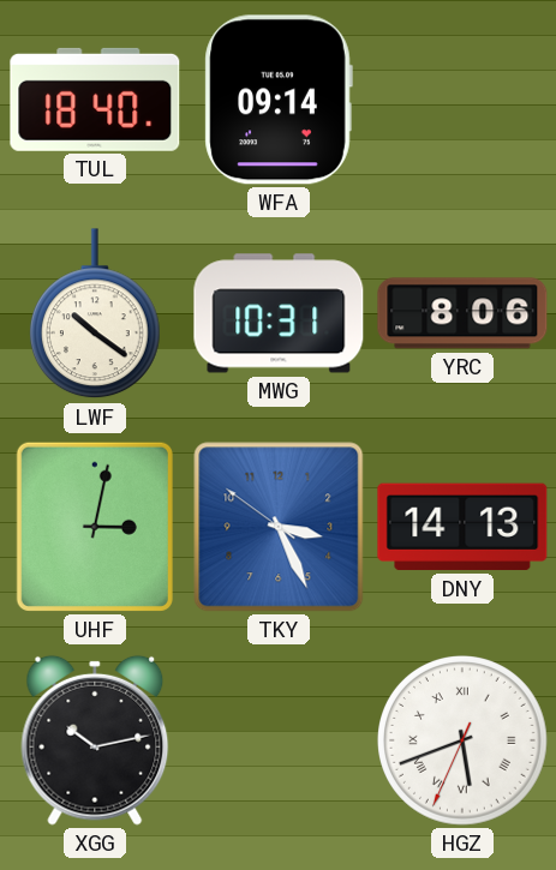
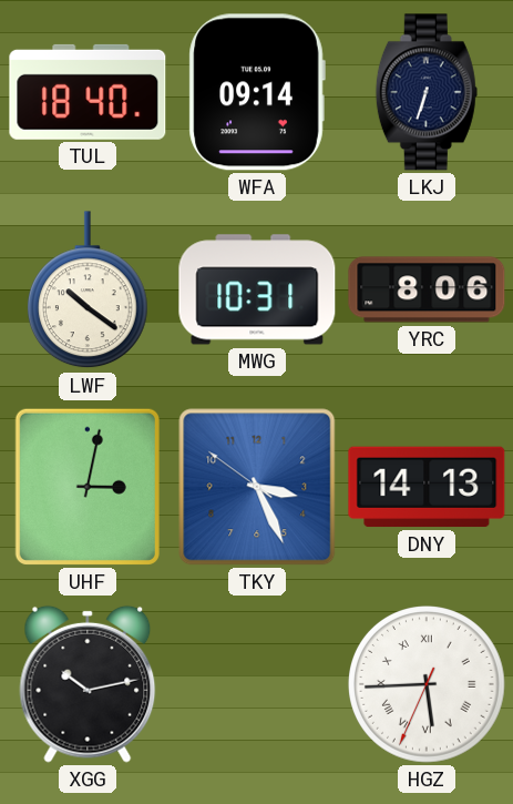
LKJ: none -> 6:33 (427, 92)
HGZ: 5:41 -> 5:44 (428, 685)
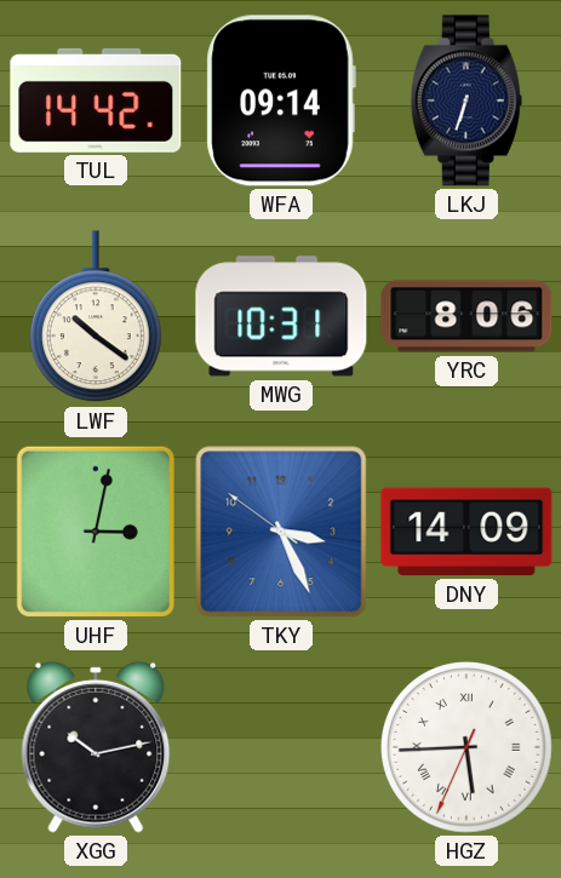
TUL: 18:40 -> 14:42 (96, 101)
DNY: 14:13 -> 14:09 (466, 532)
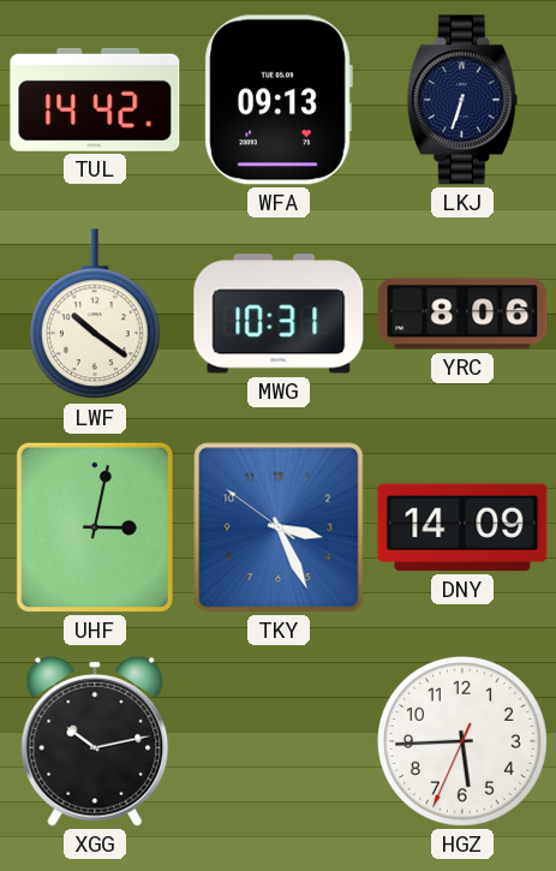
WFA: 09:14 -> 09:13 (279, 100)
HGZ numerals: Roman -> Arabic (464, 742)
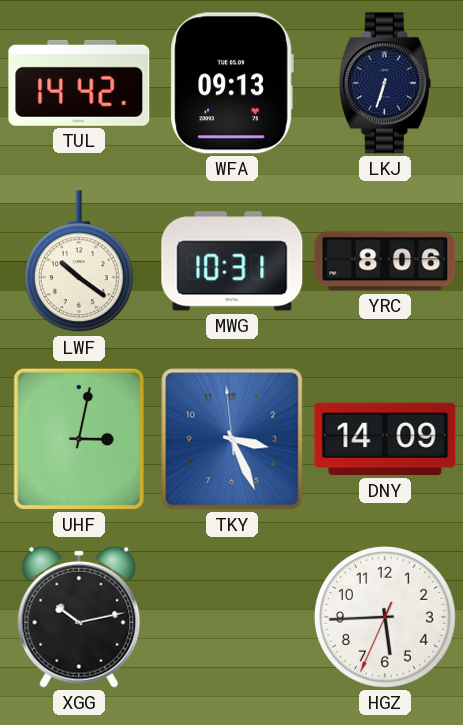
TKY: 3:25:51 -> 3:25:59 (232, 439)
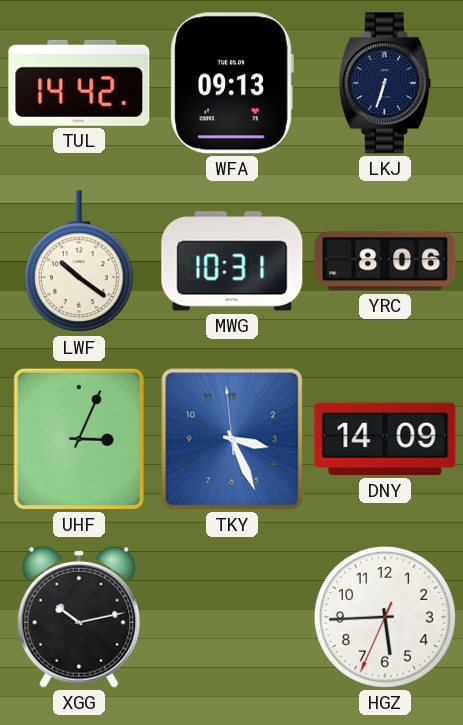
UHF: 3:02 -> 3:04 (79, 439)
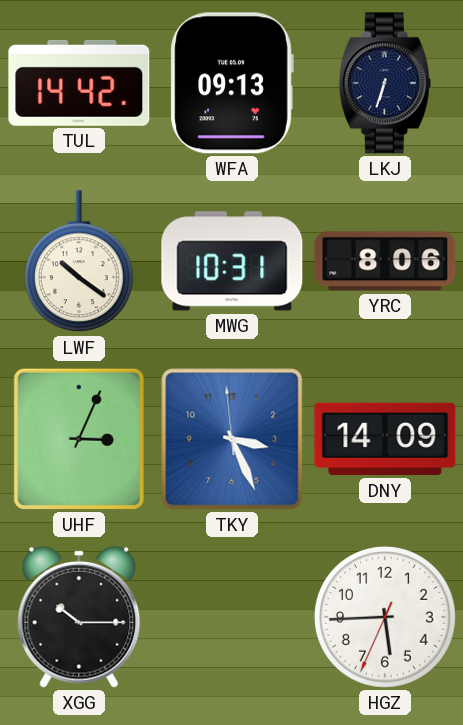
XGG: 10:13 -> 10:15 (79, 617)
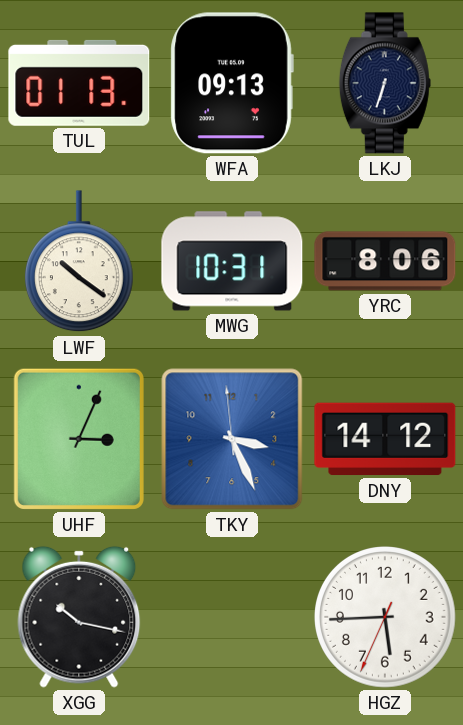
TUL: 14:42 -> 01:13 (79, 83)
DNY: 14:09 -> 14:12 (385, 439)
XGG: 10:15 -> 10:17 (79, 617)
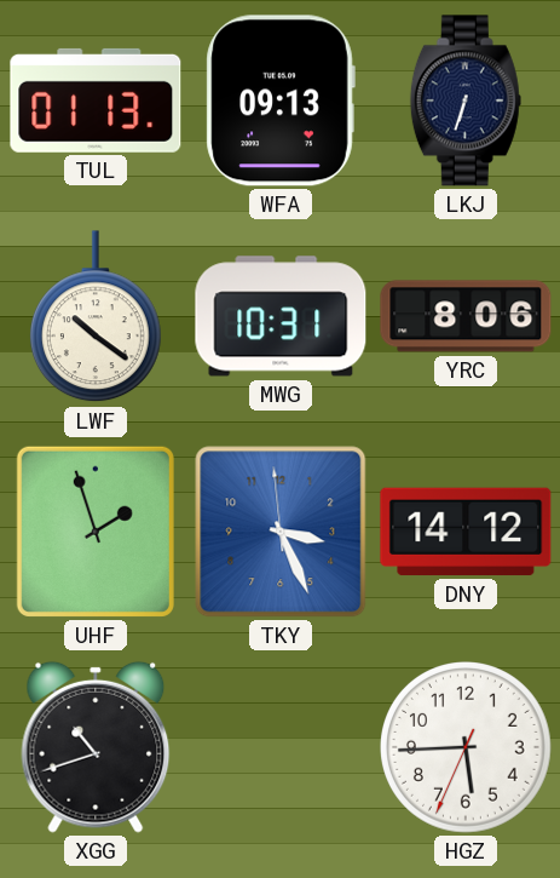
UHF: 3:04 -> 1:57 (96, 532)
XGG: 10:17 -> 10:42 (96, 747)
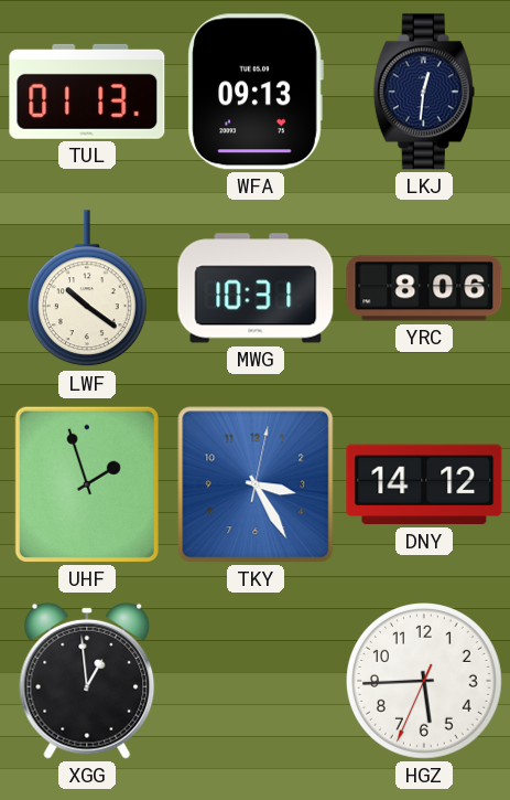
LKJ: 6:33 -> 12:31 (424, 92)
TKY: 3:25:59 -> 3:25:02 (256, 484)
XGG: 10:42 -> 12:59 (87, 681)
